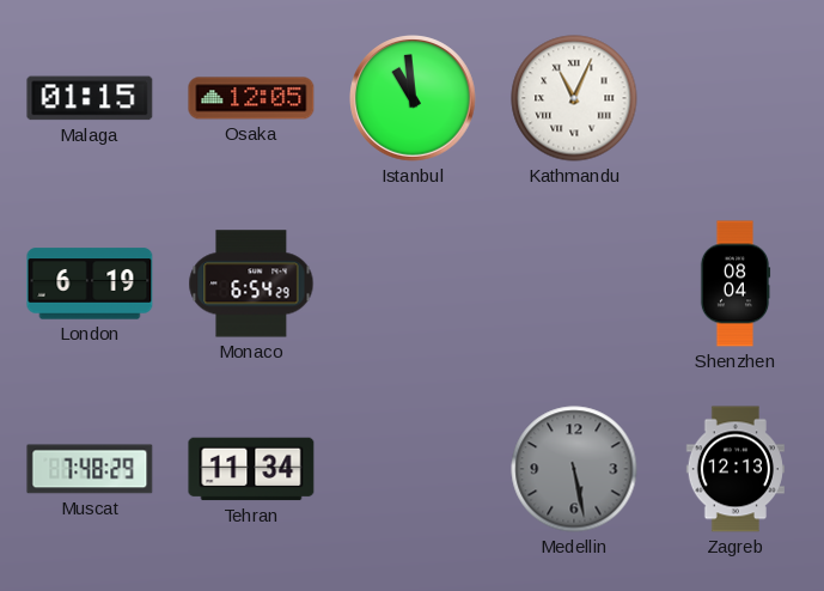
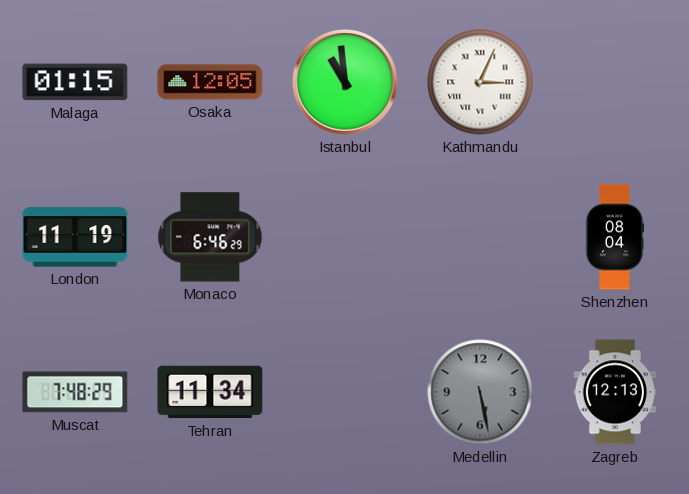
Kathmandu: 11:04 -> 3:04 (480, 82)
London: 6:19 -> 11:19 (75, 237)
Monaco: 6:54 -> 6:46 (210, 237)
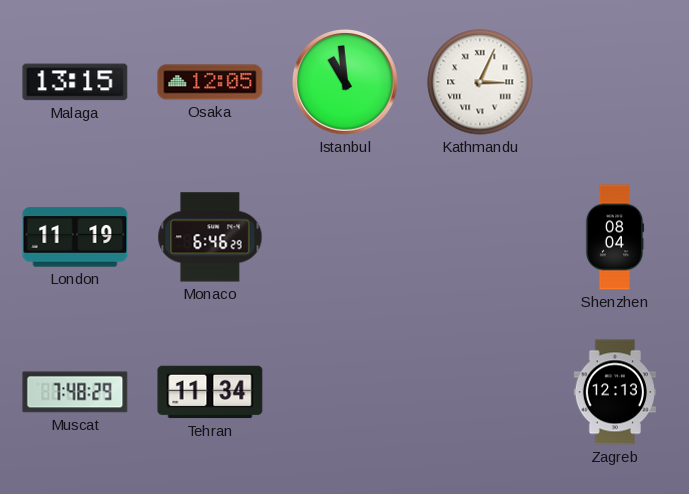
Malaga: 01:15 -> 13:15 (75, 82)
Medellin: 5:28 -> none (480, 392)
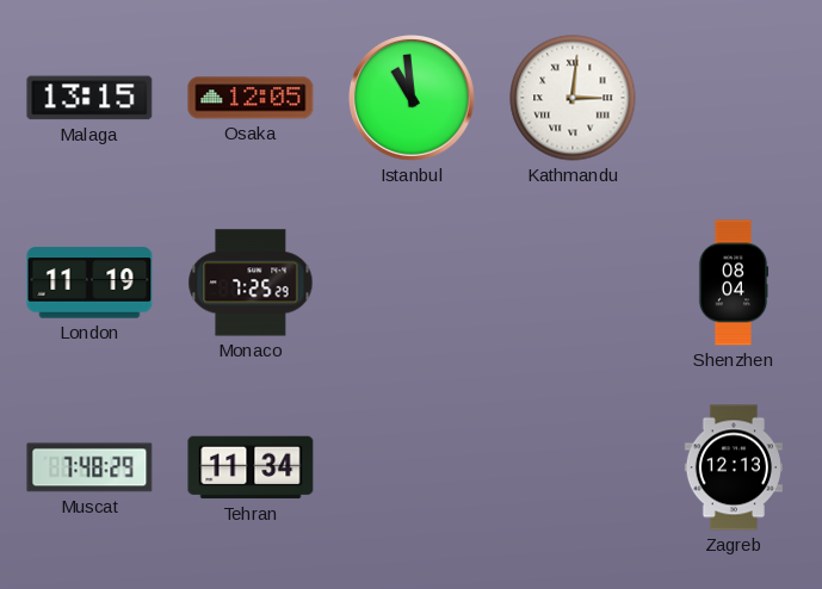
Kathmandu: 3:04 -> 3:01 (573, 98)
Monaco: 6:46 -> 7:25 (251, 283)
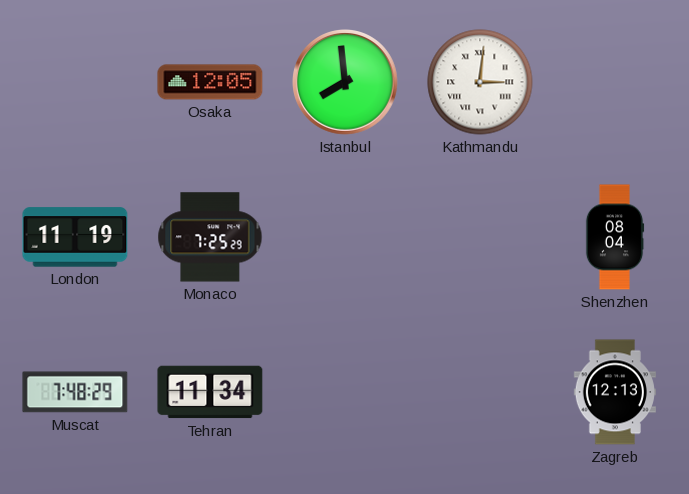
Malaga: 13:15 -> none (89, 98)
Istanbul: 10:59 -> 7:59 (346, 83)
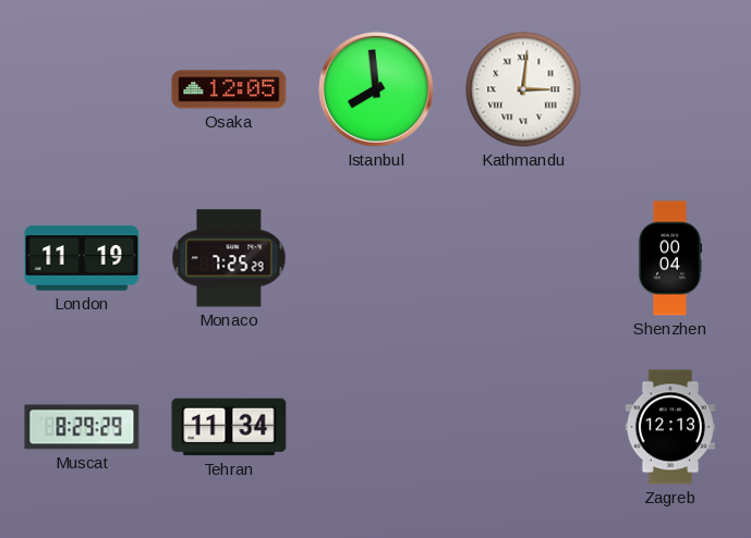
Shenzhen: 08:04 -> 00:04 (670, 258)
Muscat: 7:48 -> 8:29 (82, 427)
